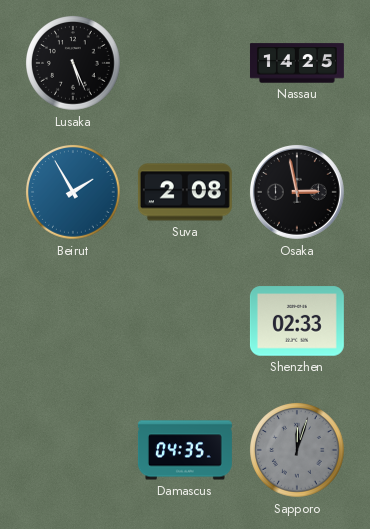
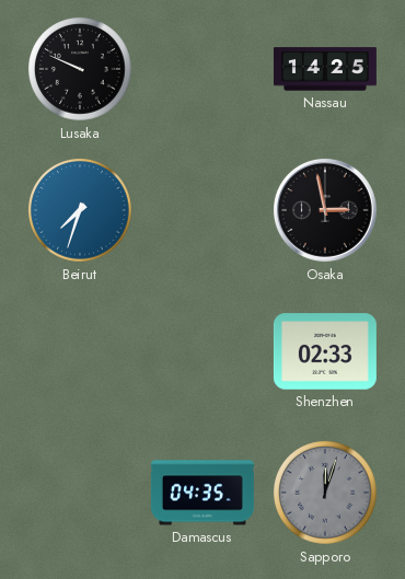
Lusaka: 5:26 -> 9:49 (81, 70)
Beirut: 1:55 -> 7:33 (81, 211)
Suva: 2:08 -> none (185, 192)
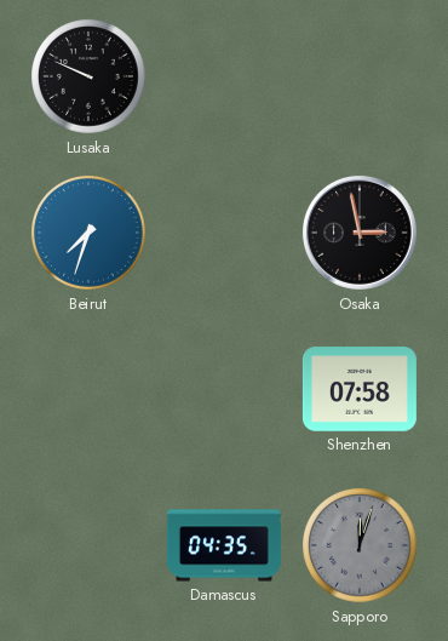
Nassau: 14:25 -> none (325, 69)
Shenzhen: 02:33 -> 07:58 (360, 389)
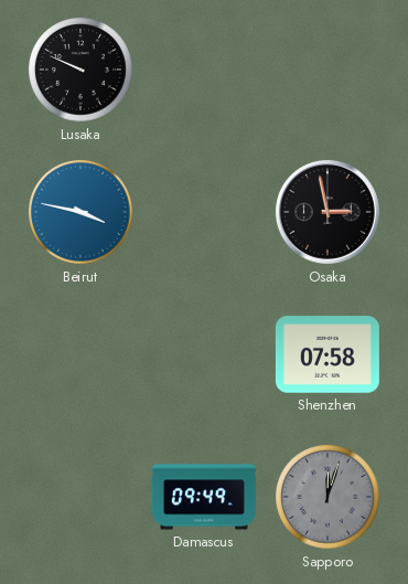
Beirut: 7:33 -> 3:47 (82, 213)
Damascus: 04:35 -> 09:49 (204, 497)
